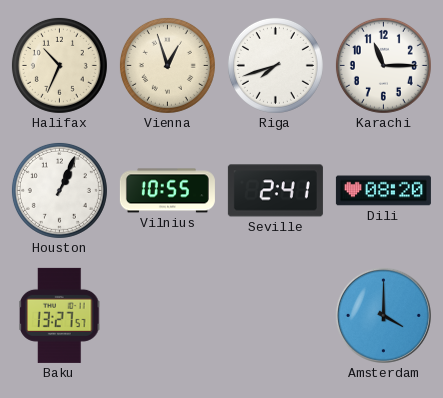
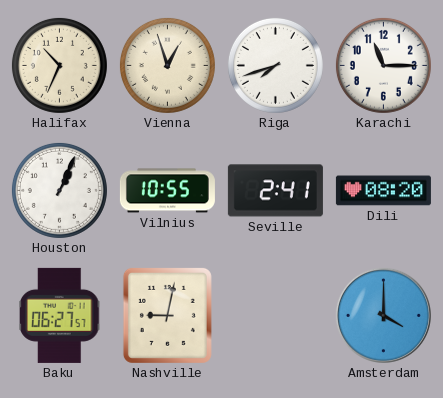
Baku: 13:27 -> 06:27 (60, 315)
Nashville: none -> 9:02 (167, 315)
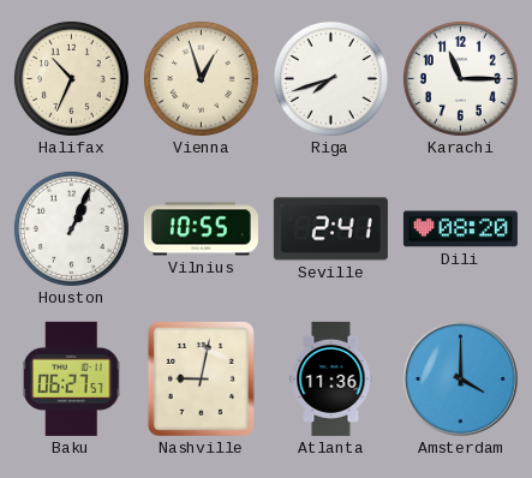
Atlanta: none -> 11:36 (331, 378)
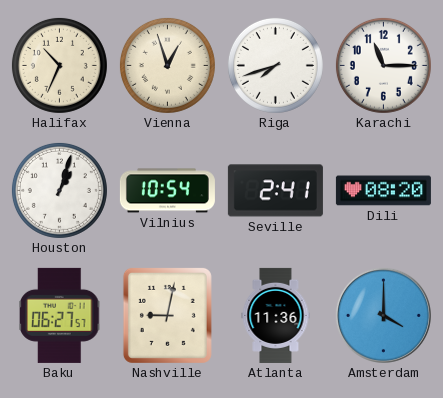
Houston: 1:04 -> 1:03 (59, 190)
Vilnius: 10:55 -> 10:54 (167, 191)
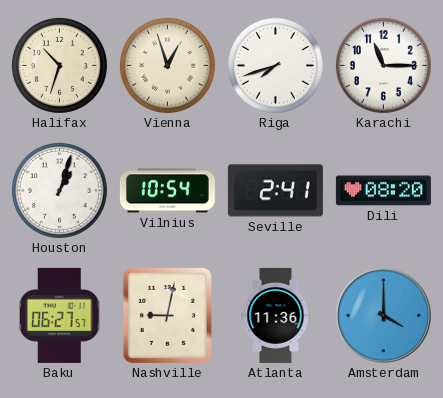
Halifax: 10:34 -> 10:33 (59, 65)
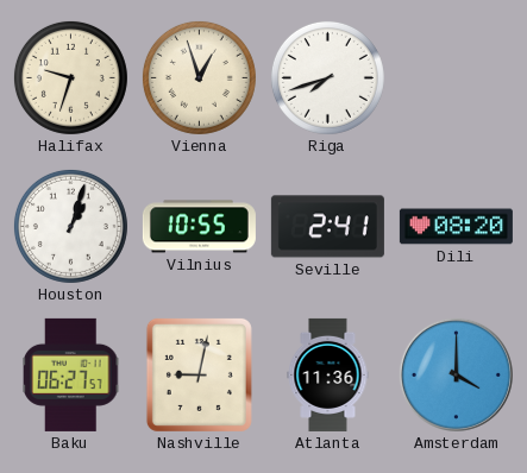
Halifax: 10:33 -> 9:33 (70, 77)
Karachi: 11:15 -> none (383, 65)
Vilnius: 10:54 -> 10:55 (199, 227)
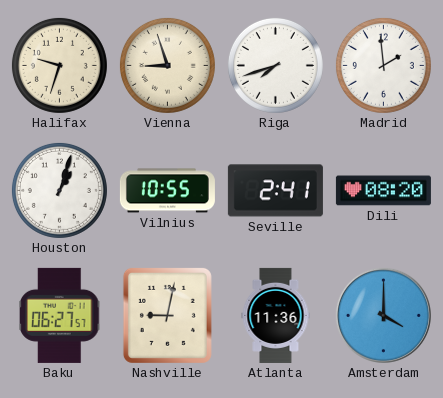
Vienna: 12:57 -> 8:57 (167, 65)
Madrid: none -> 1:59 (383, 65)
